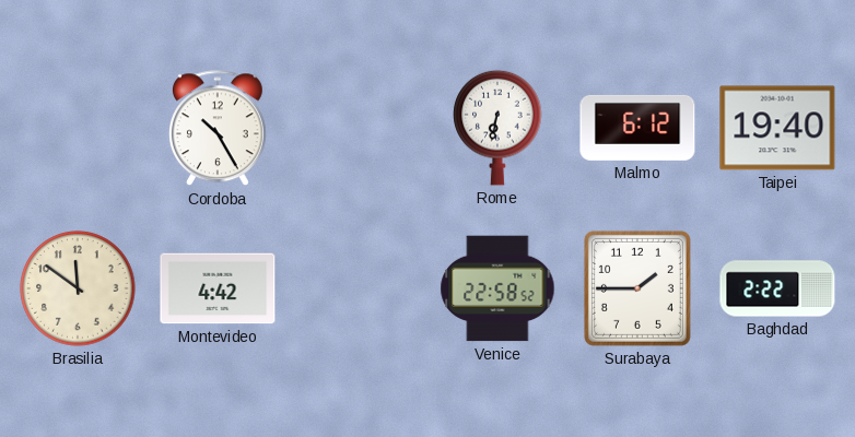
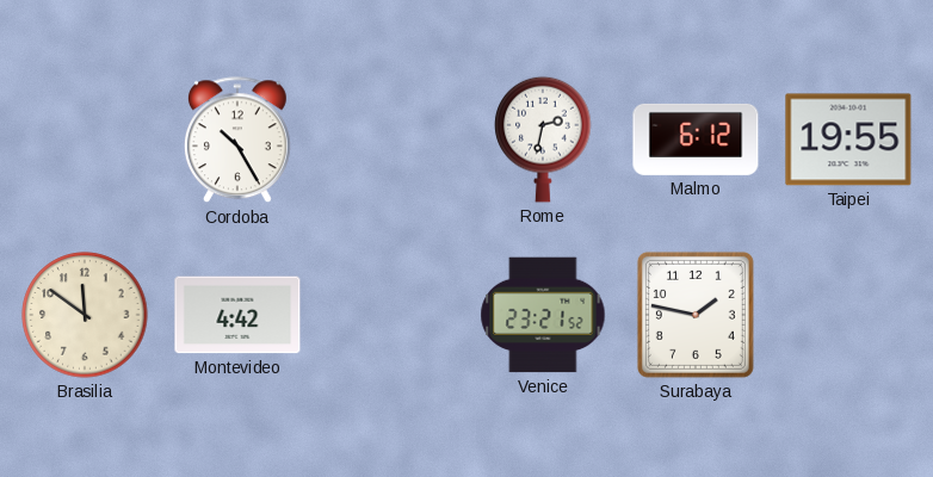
Rome: 6:32 -> 2:32 (543, 140)
Taipei: 19:40 -> 19:55 (848, 140)
Venice: 22:58 -> 23:21 (543, 315)
Surabaya: 1:45 -> 1:47 (696, 315)
Baghdad: 2:22 -> none (777, 288)
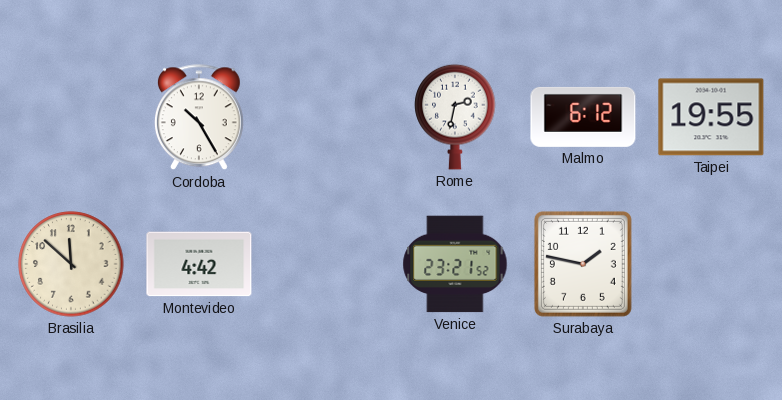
Brasilia: 11:51 -> 11:52 (71, 264)
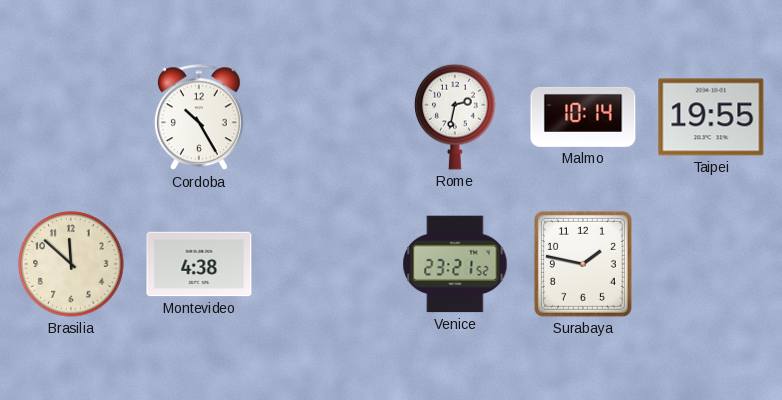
Malmo: 6:12 -> 10:14 (583, 117)
Montevideo: 4:42 -> 4:38 (199, 264)
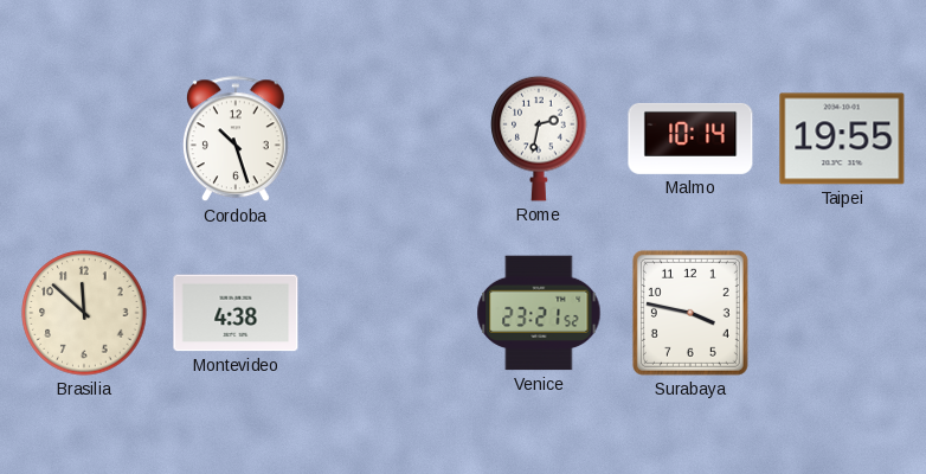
Cordoba: 10:25 -> 10:27 (236, 140)
Surabaya: 1:47 -> 3:47 (690, 313)
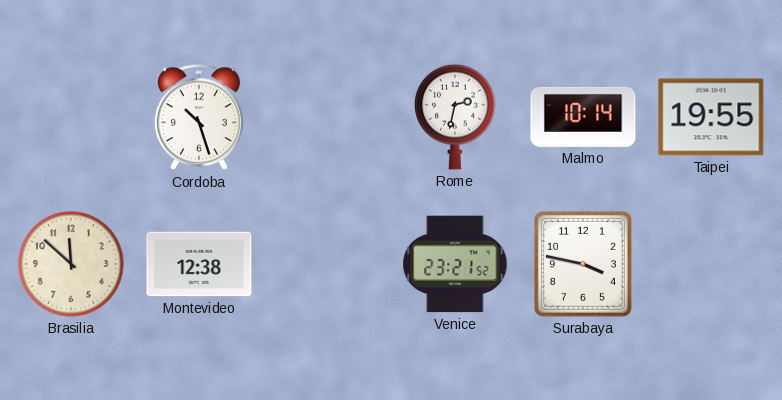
Montevideo: 4:38 -> 12:38 (199, 264)
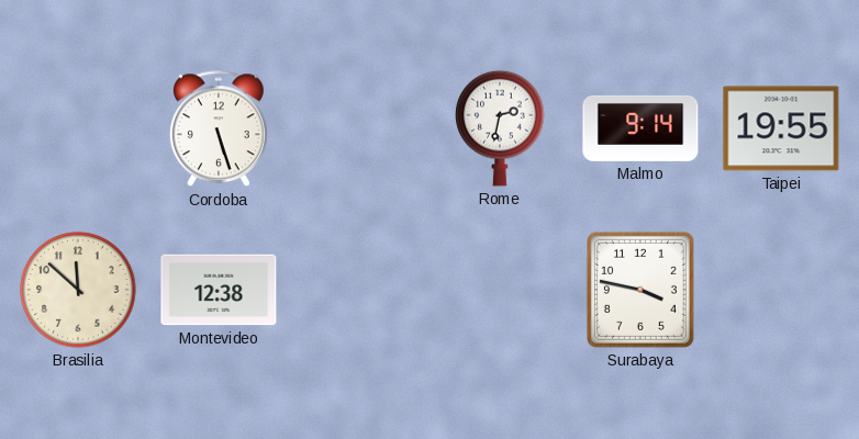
Cordoba: 10:27 -> 5:27 (219, 130)
Malmo: 10:14 -> 9:14 (640, 128)
Venice: 23:21 -> none (455, 264)
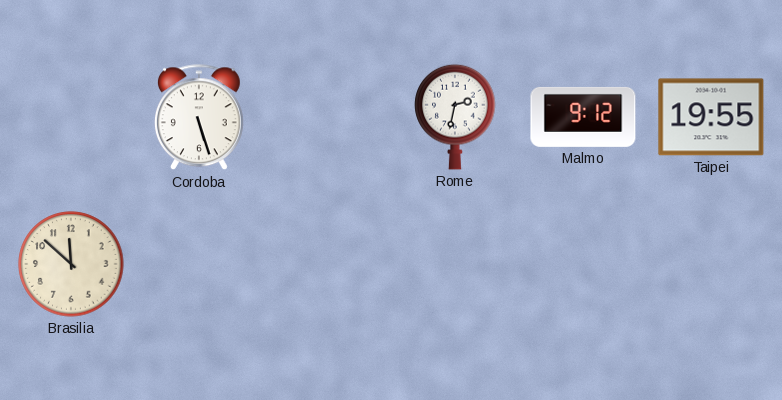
Malmo: 9:14 -> 9:12 (583, 117)
Montevideo: 12:38 -> none (219, 290)
Surabaya: 3:47 -> none (640, 290)
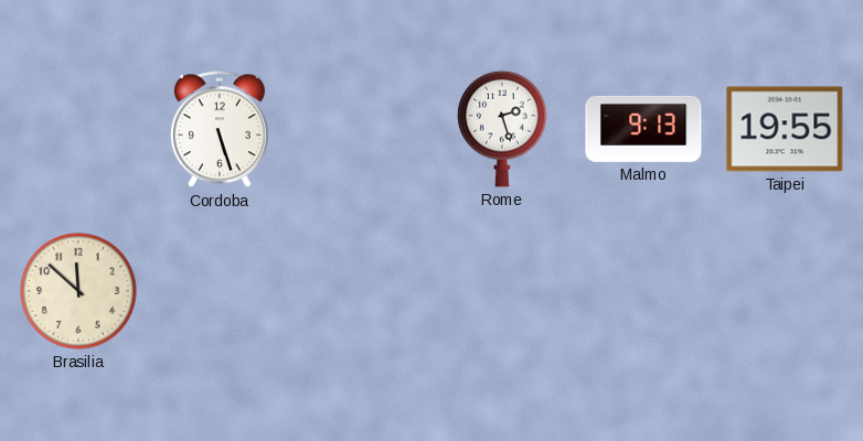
Rome: 2:32 -> 2:27 (502, 129)
Malmo: 9:12 -> 9:13 (643, 129)
